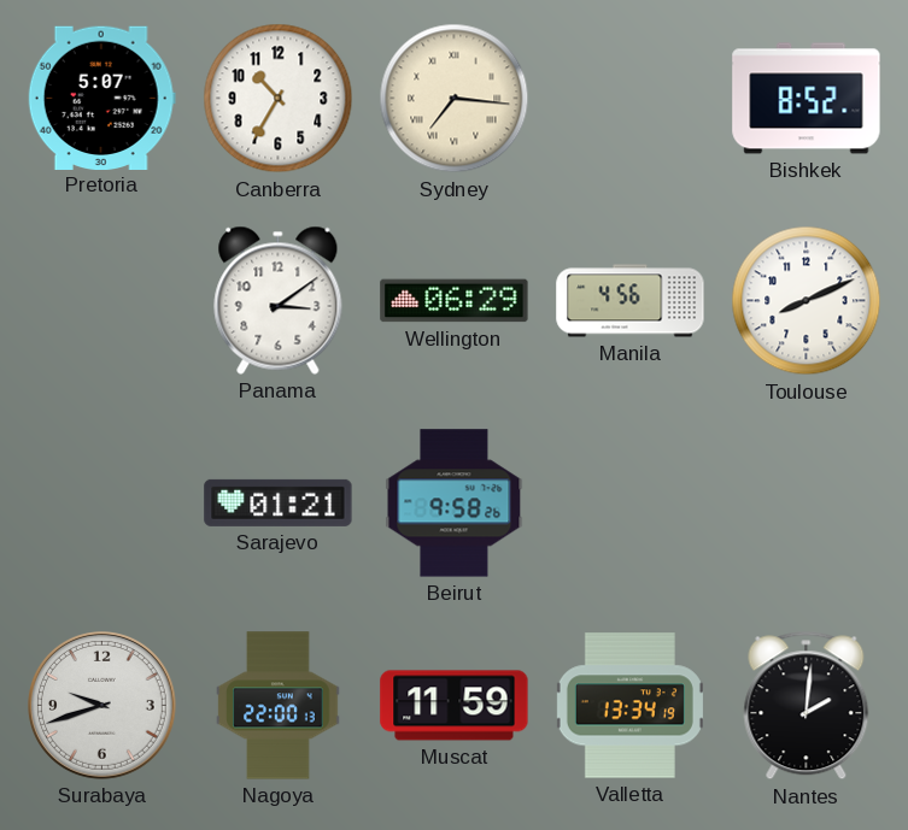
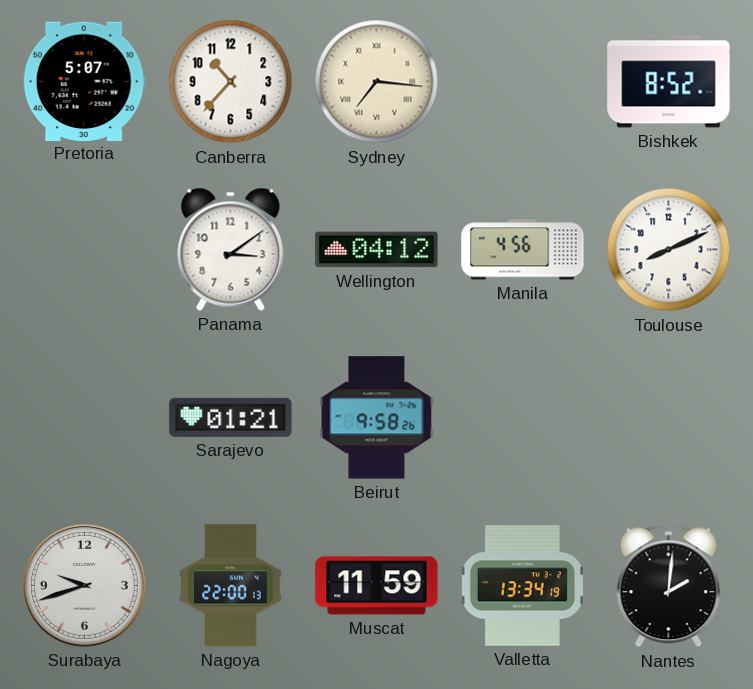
Canberra: 10:35 -> 10:37 (231, 82)
Wellington: 06:29 -> 04:12 (377, 250)
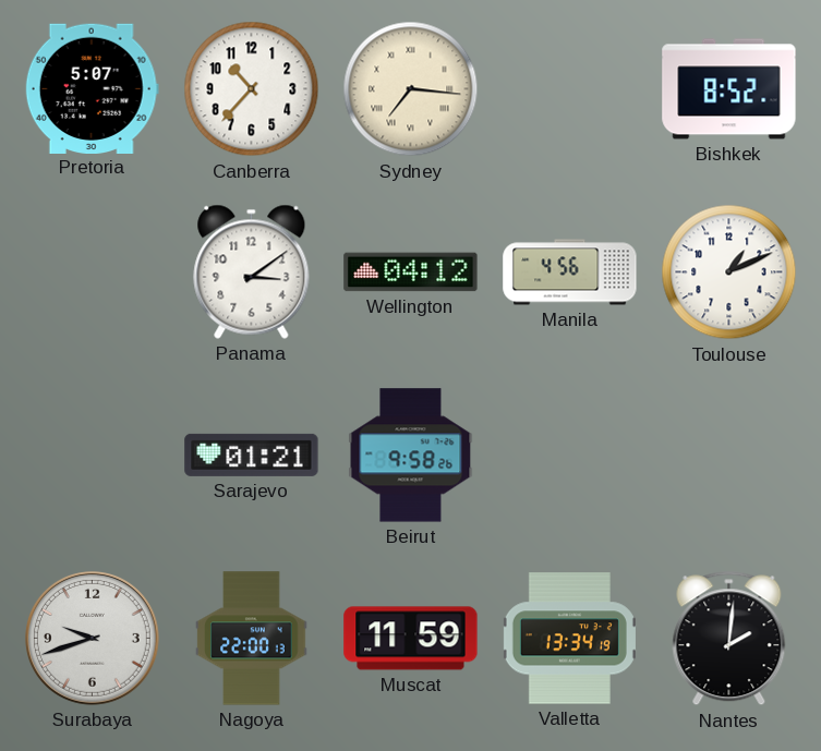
Toulouse: 8:11 -> 1:11 (729, 272)
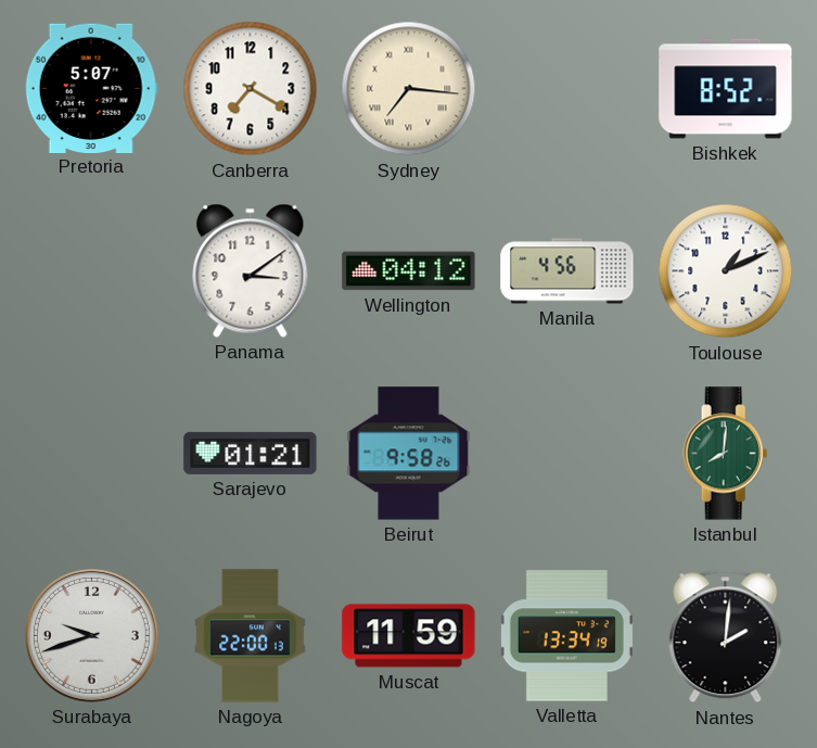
Canberra: 10:37 -> 7:20 (251, 89)
Istanbul: none -> 8:01 (726, 454)
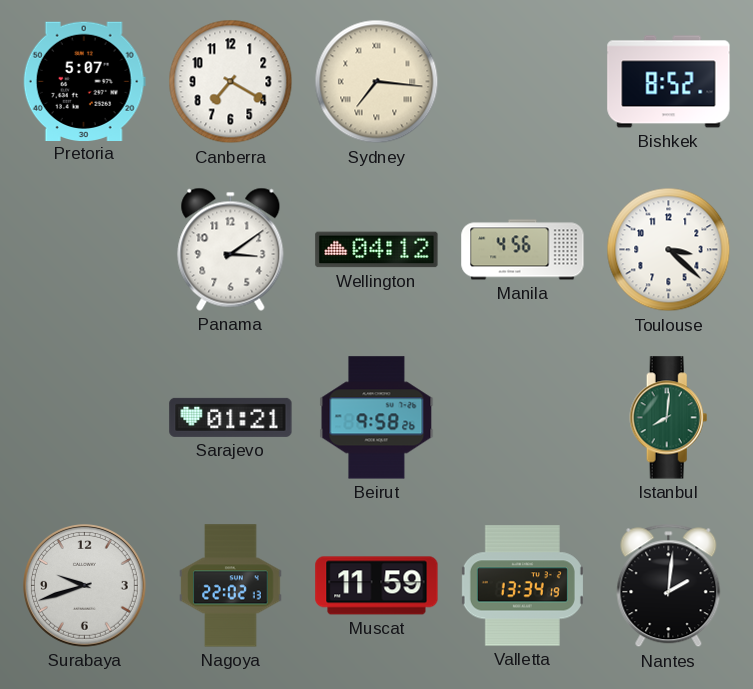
Toulouse: 1:11 -> 3:22 (669, 250)
Nagoya: 22:00 -> 22:02 (231, 586)
